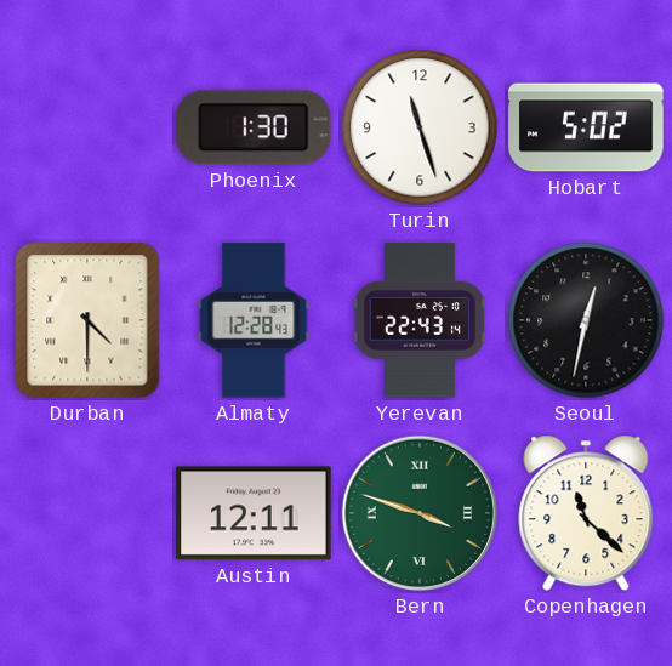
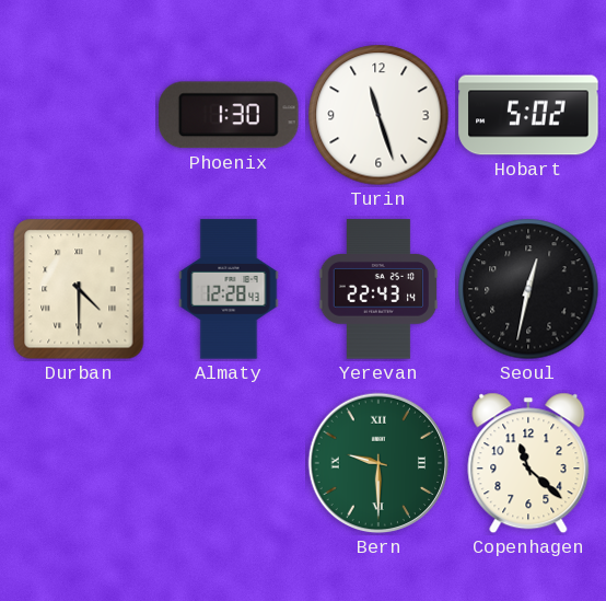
Austin: 12:11 -> none (254, 513)
Bern: 3:48 -> 9:30 (378, 463)
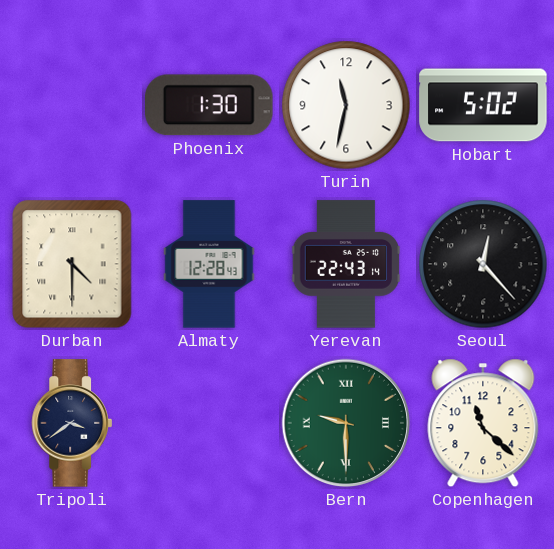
Turin: 11:27 -> 11:32 (346, 105)
Seoul: 12:32 -> 12:23 (483, 264)
Tripoli: none -> 3:39 (72, 423)
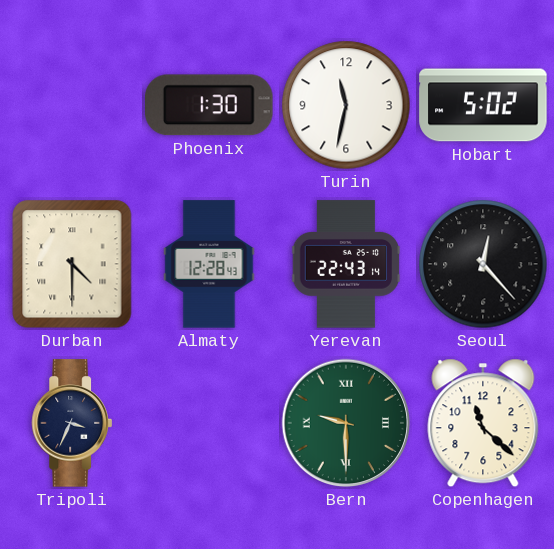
Tripoli: 3:39 -> 3:34 (72, 423)
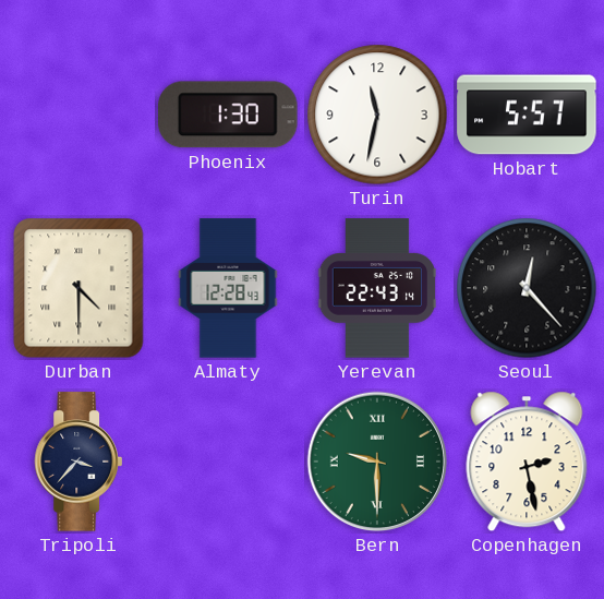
Hobart: 5:02 -> 5:57 (527, 115)
Tripoli: 3:34 -> 3:37 (78, 462)
Copenhagen: 11:22 -> 2:28 (527, 462)
